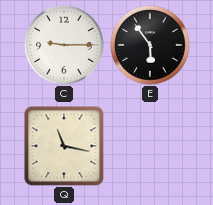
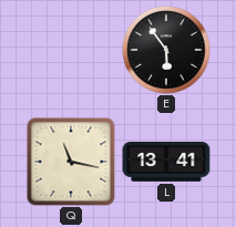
C: 9:15 -> none (64, 45)
L: none -> 13:41 (166, 163)
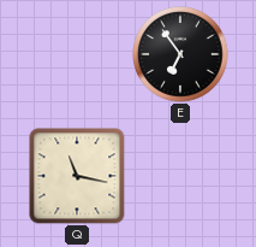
E: 5:54 -> 6:54 (180, 54)
L: 13:41 -> none (166, 163)
